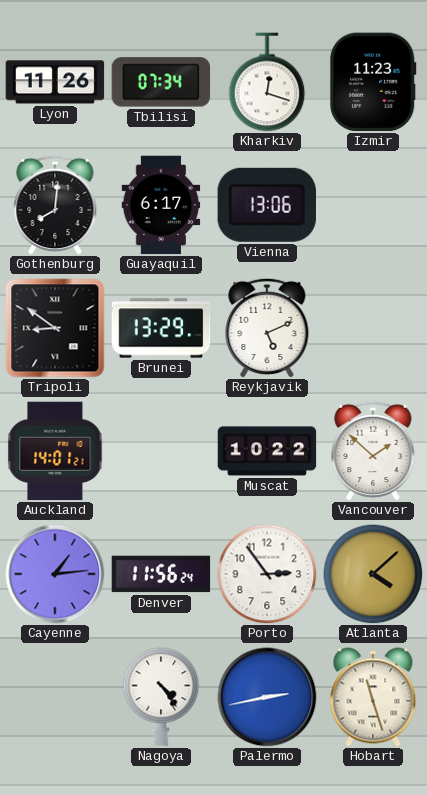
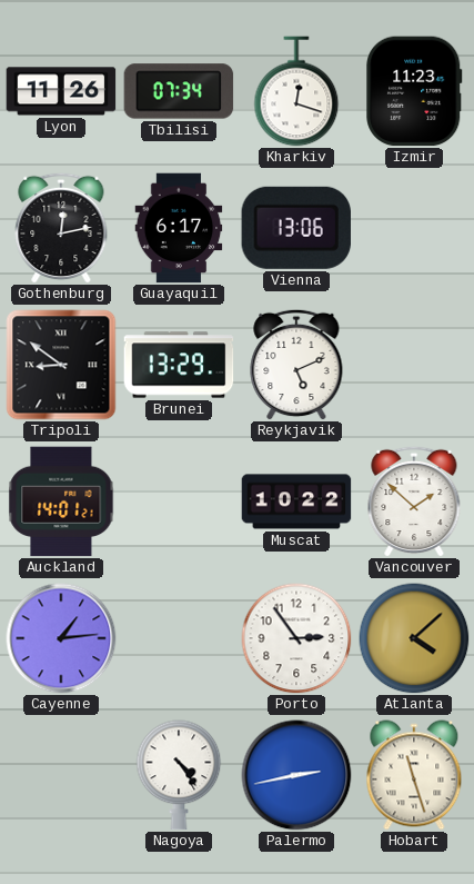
Gothenburg: 8:01 -> 12:13 (61, 228)
Denver: 11:56 -> none (161, 574)
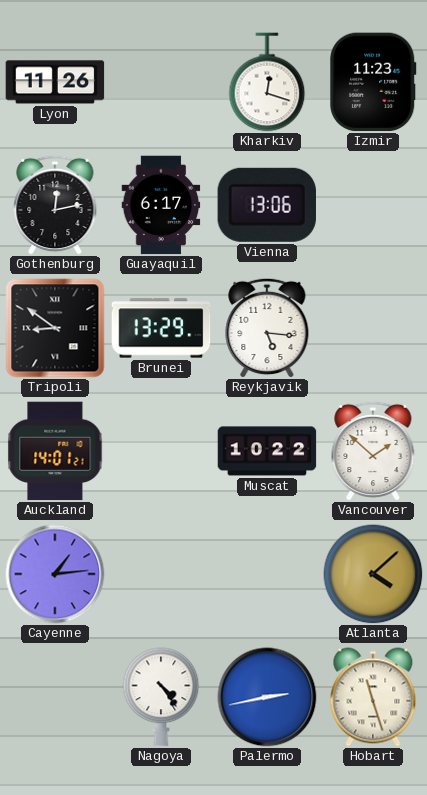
Tbilisi: 07:34 -> none (179, 91)
Reykjavik: 5:11 -> 5:16 (267, 328)
Porto: 2:54 -> none (296, 638)
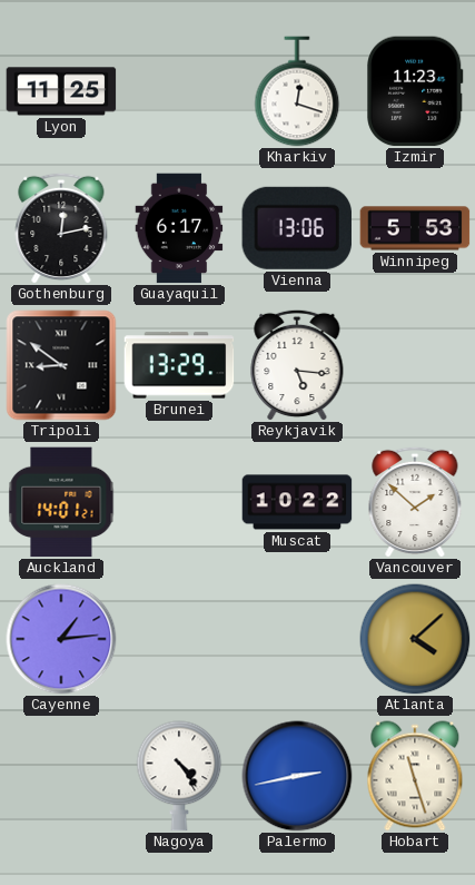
Lyon: 11:26 -> 11:25 (61, 91)
Winnipeg: none -> 5:53 (415, 228)
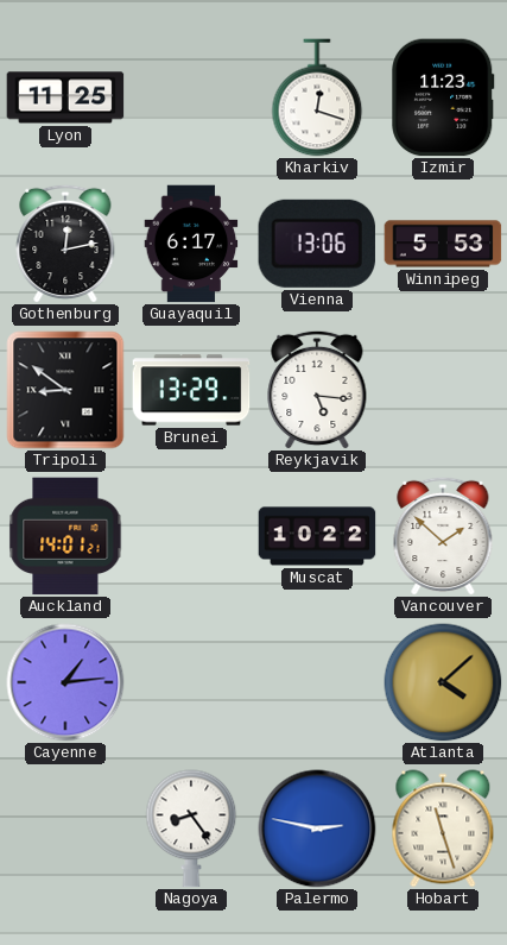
Nagoya: 4:24 -> 8:24 (191, 829)
Palermo: 2:43 -> 2:47 (317, 829)
